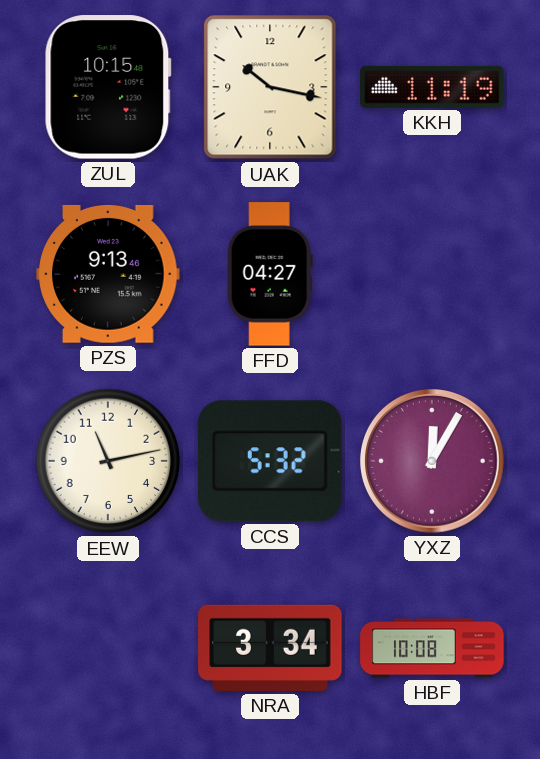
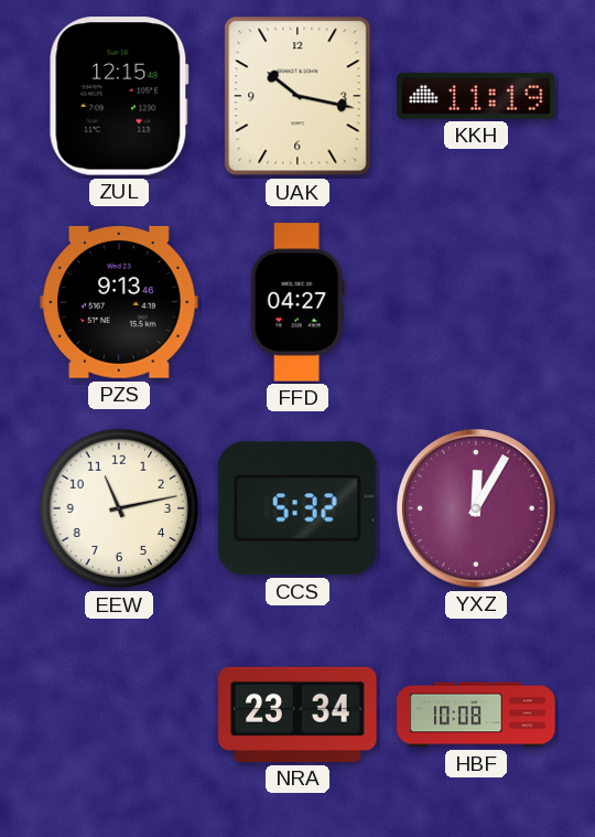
ZUL: 10:15 -> 12:15 (119, 96)
NRA: 3:34 -> 23:34 (297, 715)
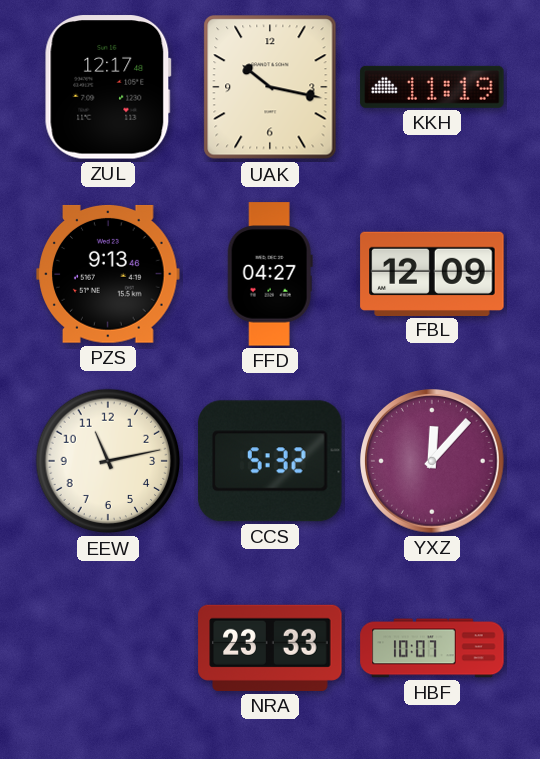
ZUL: 12:15 -> 12:17 (108, 87)
FBL: none -> 12:09 (432, 273)
YXZ: 12:05 -> 12:07 (433, 462)
NRA: 23:34 -> 23:33 (270, 648)
HBF: 10:08 -> 10:07 (432, 648)
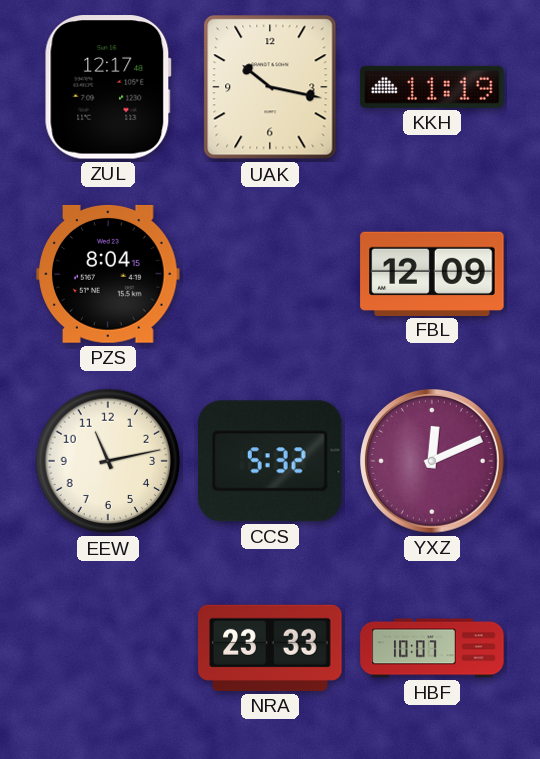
PZS: 9:13 -> 8:04 (108, 274)
FFD: 04:27 -> none (270, 274)
YXZ: 12:07 -> 12:11 (433, 462)
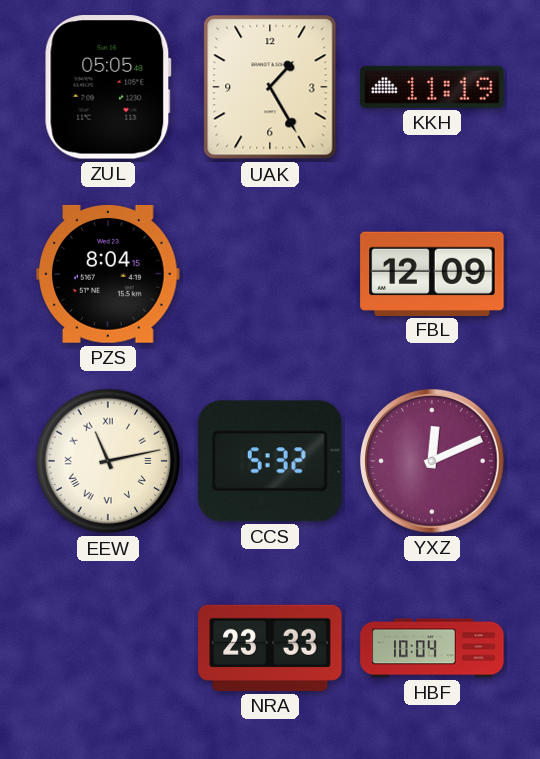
ZUL: 12:17 -> 05:05 (108, 87)
UAK: 10:17 -> 1:25 (270, 87)
EEW numerals: Arabic -> Roman (108, 461)
HBF: 10:07 -> 10:04 (432, 648)
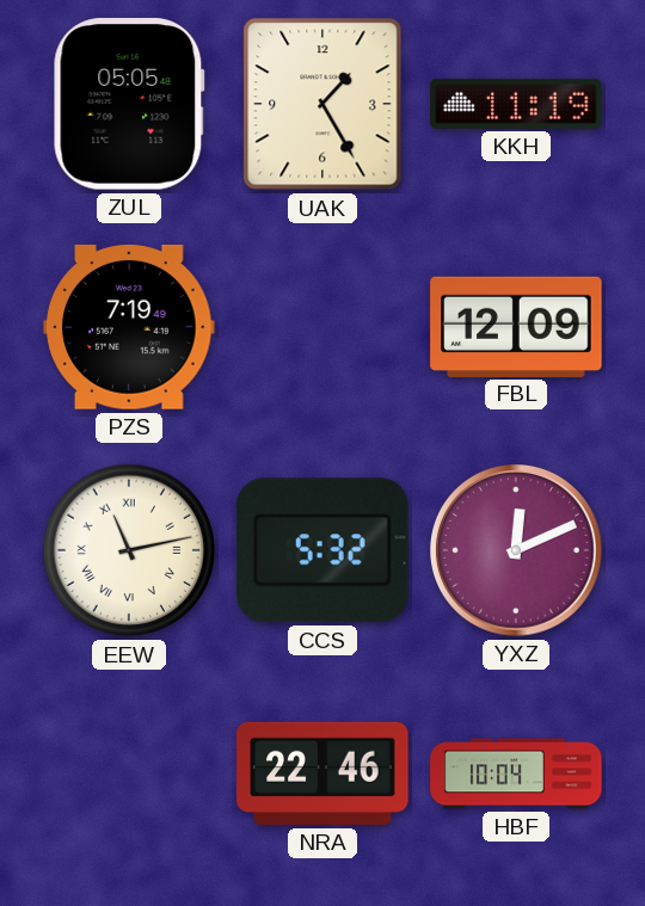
PZS: 8:04 -> 7:19 (129, 327)
NRA: 23:33 -> 22:46 (322, 774)
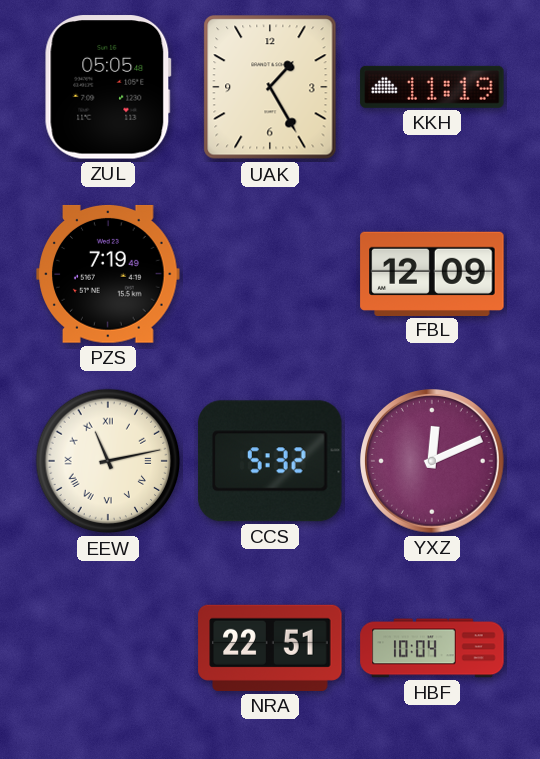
NRA: 22:46 -> 22:51 (270, 648)
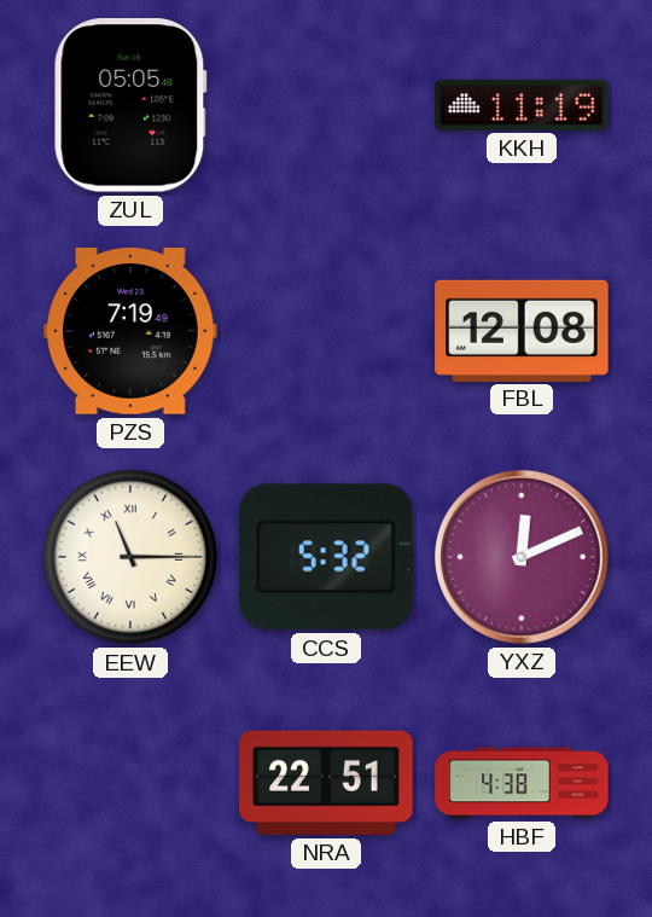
UAK: 1:25 -> none (270, 87)
FBL: 12:09 -> 12:08 (522, 330)
EEW: 11:13 -> 11:15 (130, 557)
HBF: 10:04 -> 4:38 (522, 783)
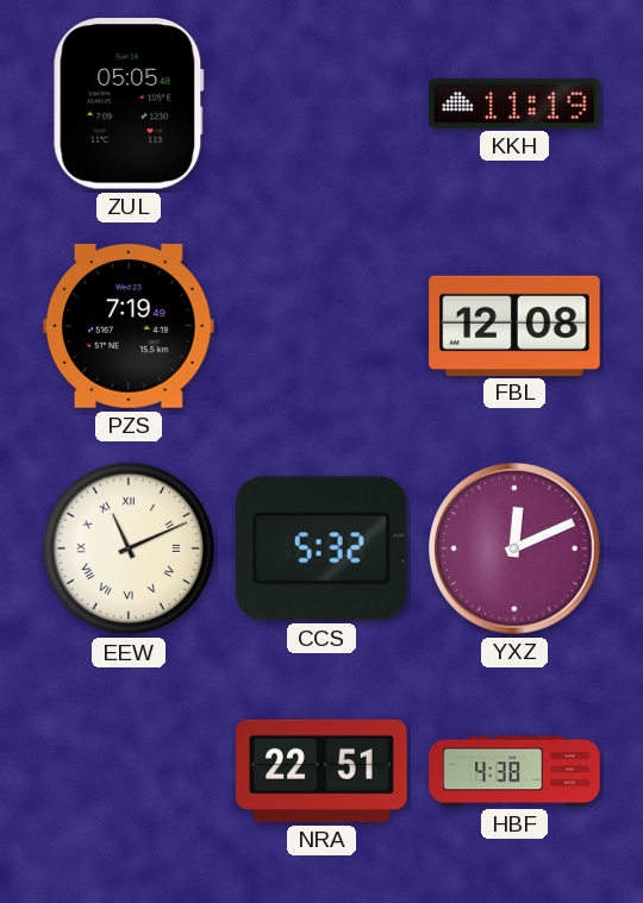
EEW: 11:15 -> 11:11 (129, 548)
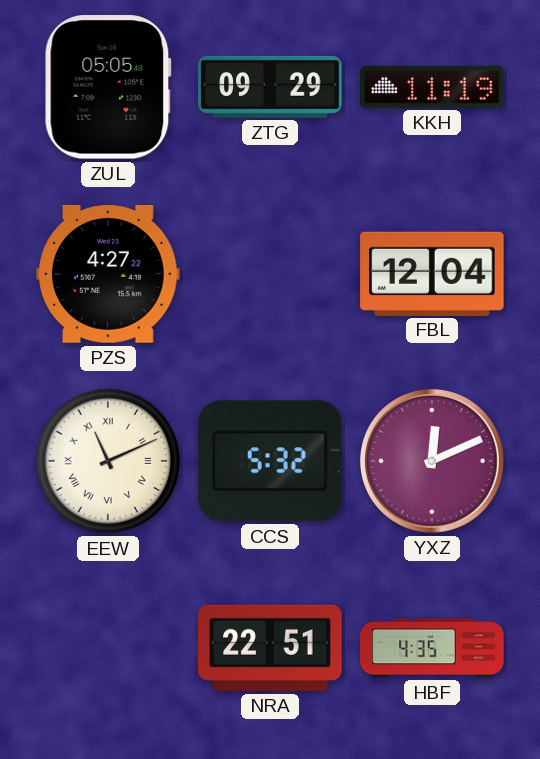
ZTG: none -> 09:29 (270, 87)
PZS: 7:19 -> 4:27 (108, 274)
FBL: 12:08 -> 12:04 (432, 273)
HBF: 4:38 -> 4:35 (432, 648)
